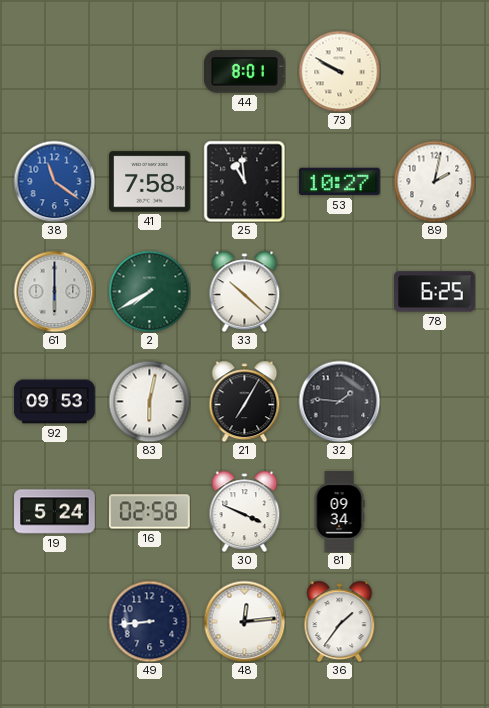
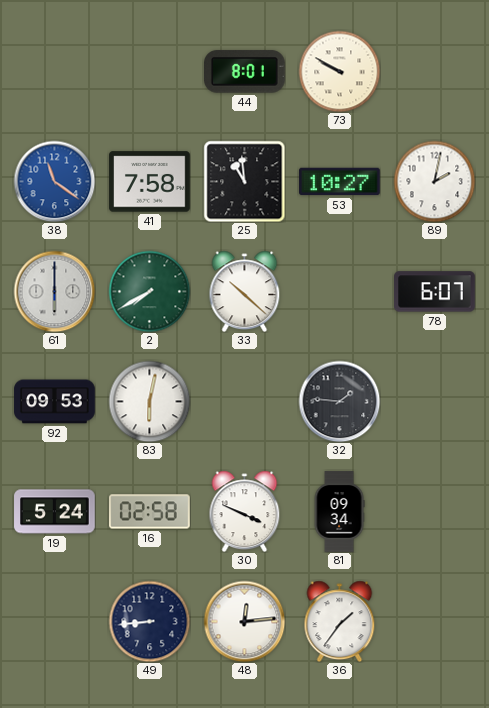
78: 6:25 -> 6:07 (435, 292)
21: 7:05 -> none (245, 401)
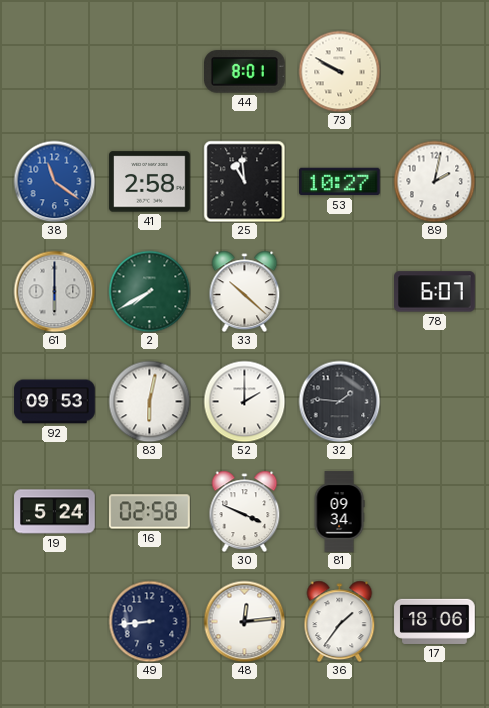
41: 7:58 -> 2:58 (150, 182)
52: none -> 2:00 (244, 401)
17: none -> 18:06 (435, 621)
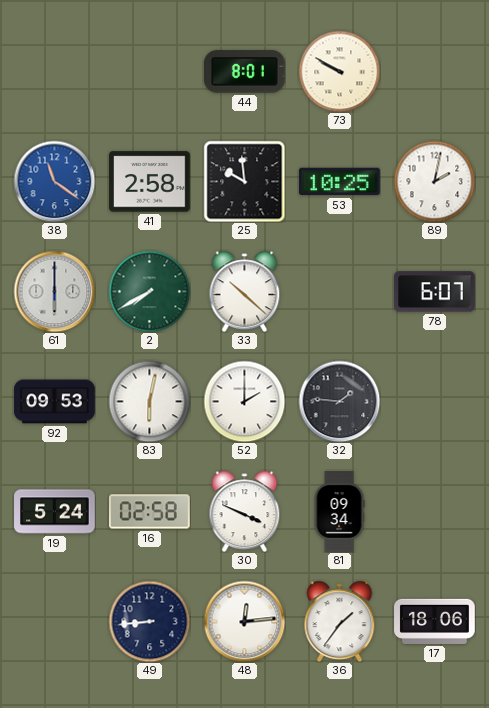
25: 10:59 -> 9:59 (244, 181)
53: 10:27 -> 10:25 (340, 182)
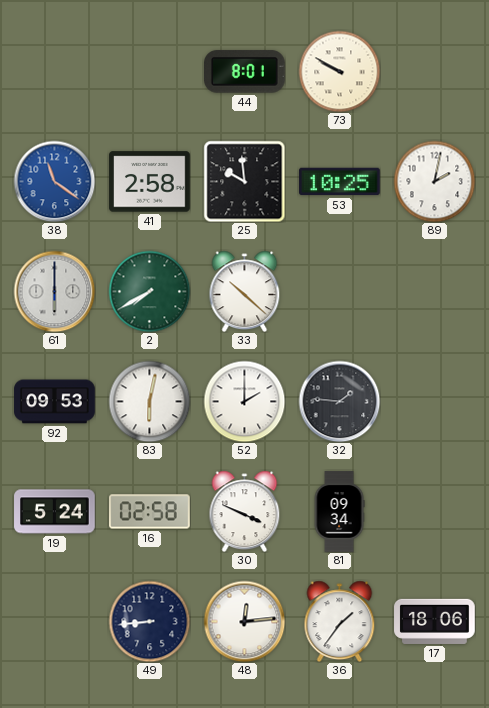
78: 6:07 -> none (435, 292)
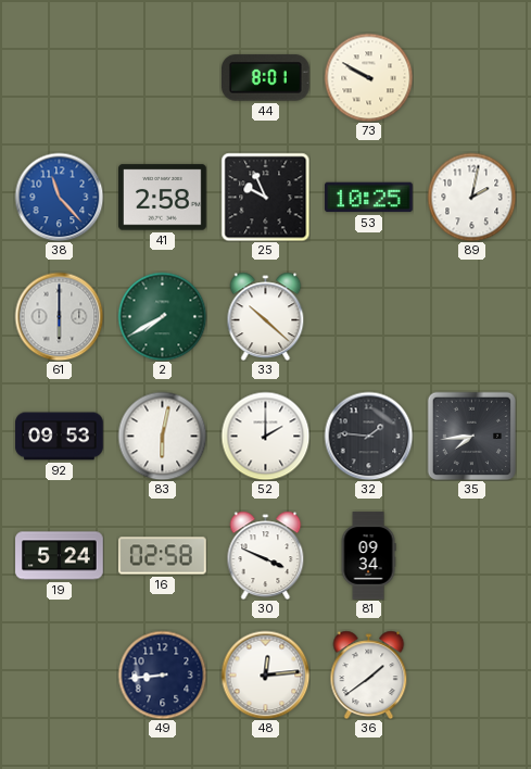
38: 11:21 -> 11:23 (59, 197)
25: 9:59 -> 9:56 (265, 197)
35: none -> 7:44 (471, 436)
36: 1:36 -> 1:39 (369, 675)
17: 18:06 -> none (435, 621)
